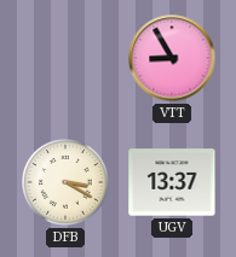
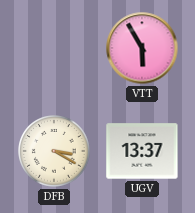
VTT: 8:55 -> 5:55 (142, 48)
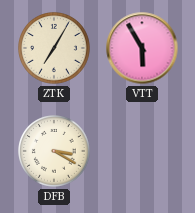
ZTK: none -> 7:05 (55, 49)
UGV: 13:37 -> none (142, 151)
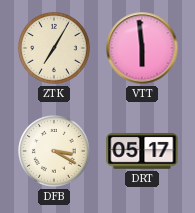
VTT: 5:55 -> 5:59 (142, 48)
DRT: none -> 05:17 (142, 152)
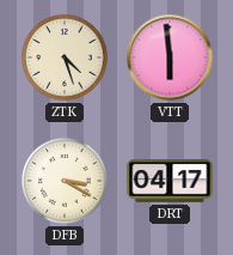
ZTK: 7:05 -> 4:27 (66, 59)
DRT: 05:17 -> 04:17 (170, 182)
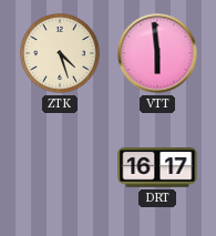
DFB: 3:20 -> none (66, 182)
DRT: 04:17 -> 16:17 (157, 168)
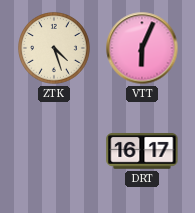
VTT: 5:59 -> 6:04 (142, 48)
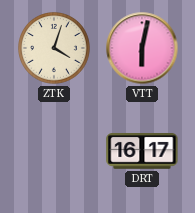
ZTK: 4:27 -> 4:03 (55, 49)
VTT: 6:04 -> 6:02 (142, 48)
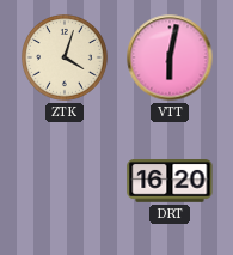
DRT: 16:17 -> 16:20 (170, 182)
